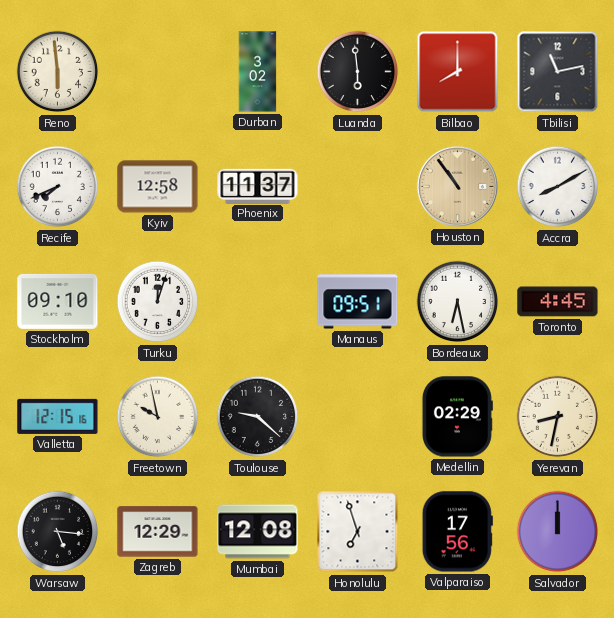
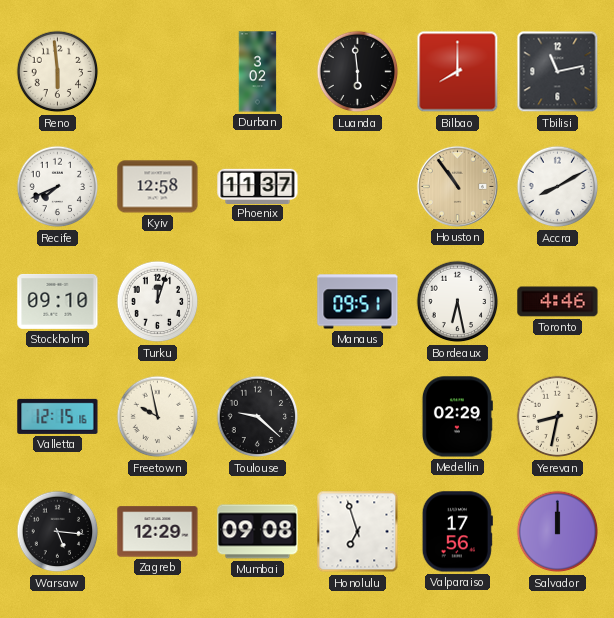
Toronto: 4:45 -> 4:46 (558, 302)
Mumbai: 12:08 -> 09:08 (258, 532)
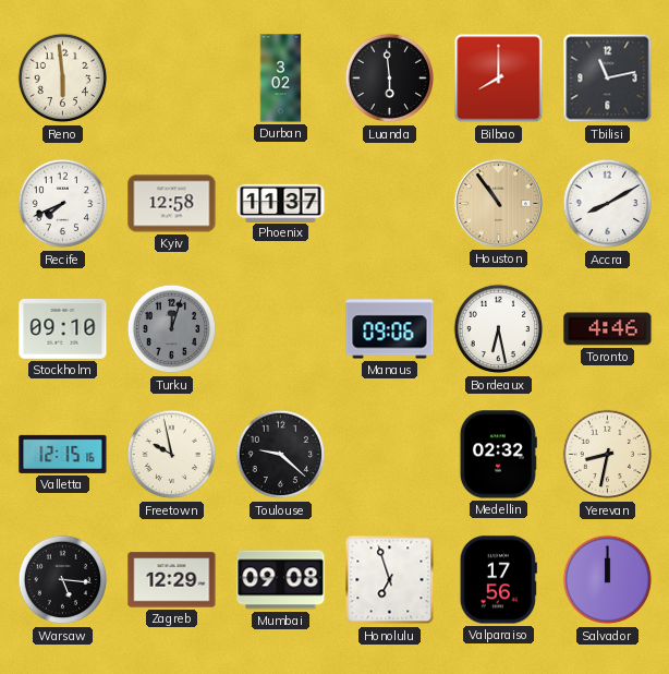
Turku dial: white -> grey (172, 329)
Manaus: 09:51 -> 09:06 (390, 329)
Medellin: 02:29 -> 02:32 (498, 455)
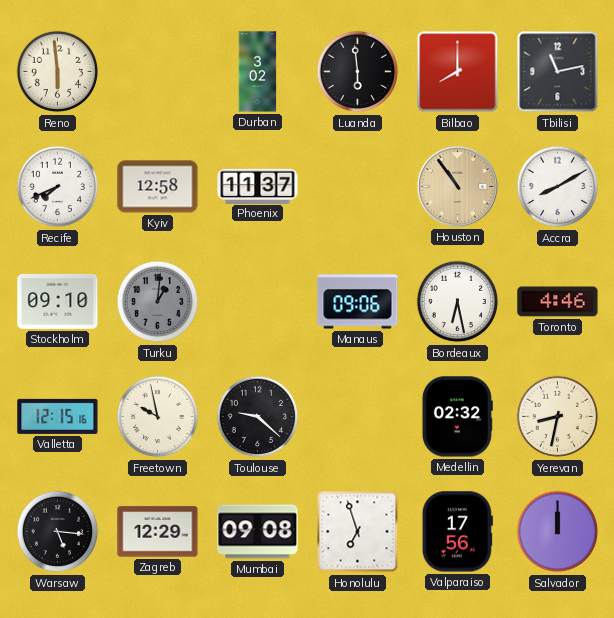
Turku: 12:03 -> 1:01 (158, 302)
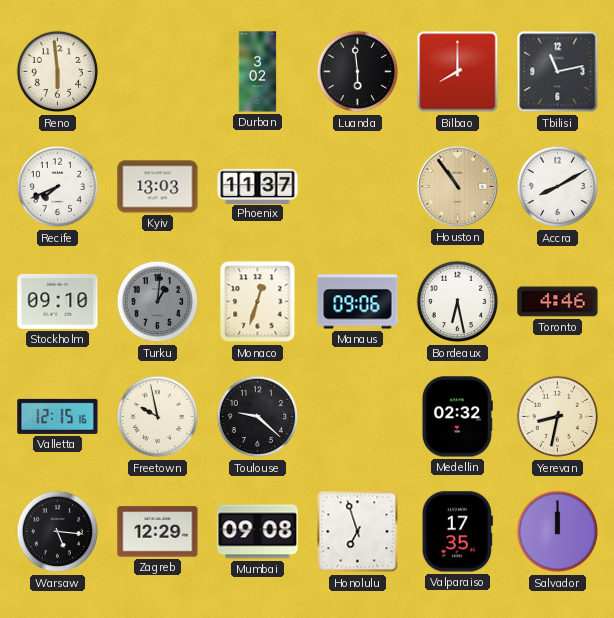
Kyiv: 12:58 -> 13:03 (158, 187)
Monaco: none -> 12:33 (258, 302)
Valparaiso: 17:56 -> 17:35 (457, 532)
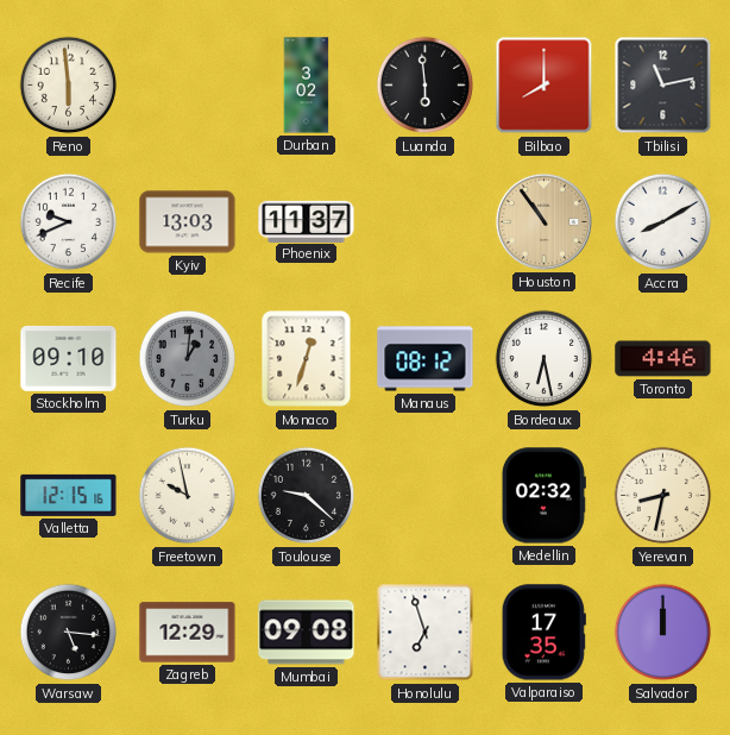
Recife: 7:41 -> 9:41 (69, 222)
Manaus: 09:06 -> 08:12 (426, 359)
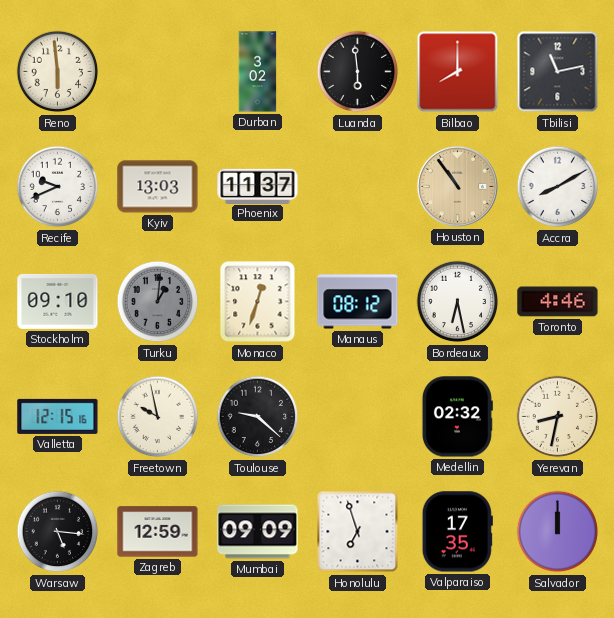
Zagreb: 12:29 -> 12:59 (158, 532)
Mumbai: 09:08 -> 09:09 (258, 532)
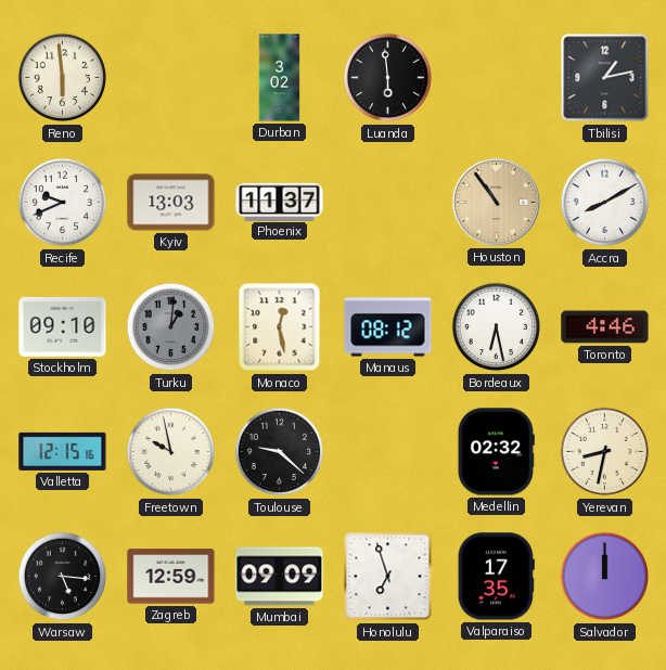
Bilbao: 8:00 -> none (458, 72)
Tbilisi: 11:13 -> 1:13 (605, 78)
Monaco: 12:33 -> 12:28 (280, 327)
